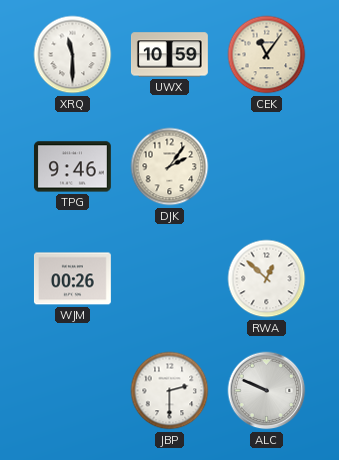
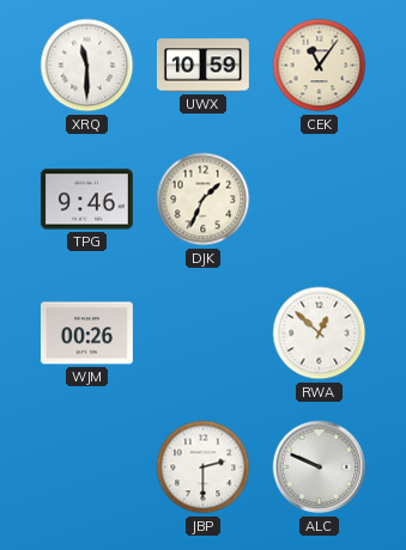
DJK: 2:06 -> 1:34 (204, 200)
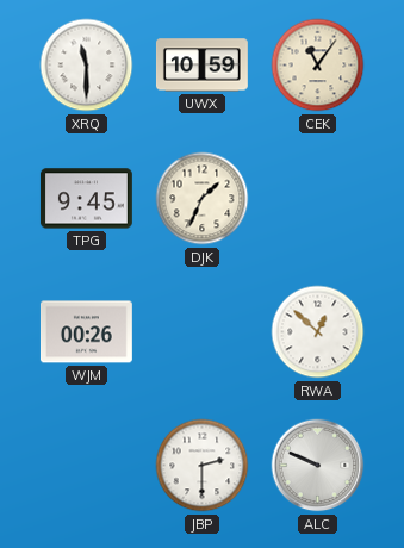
TPG: 9:46 -> 9:45 (86, 199)
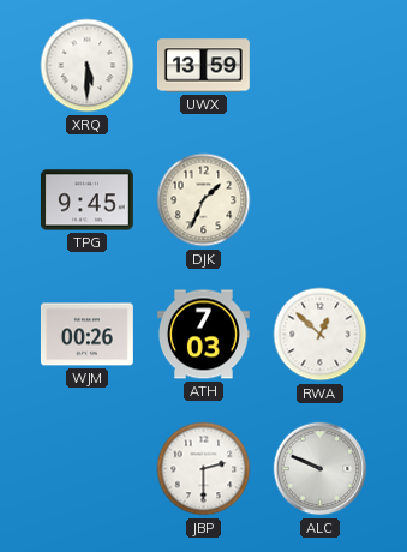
XRQ: 11:30 -> 5:30 (88, 66)
UWX: 10:59 -> 13:59 (203, 66)
CEK: 11:06 -> none (318, 66)
ATH: none -> 7:03 (203, 335)
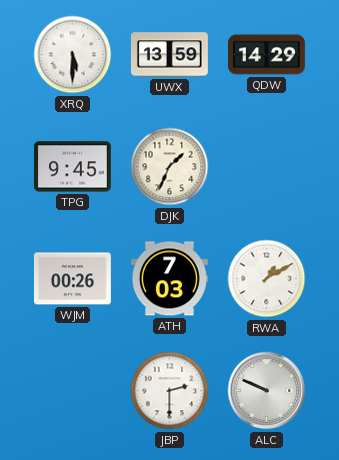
QDW: none -> 14:29 (266, 55)
RWA: 12:52 -> 1:10 (267, 279)
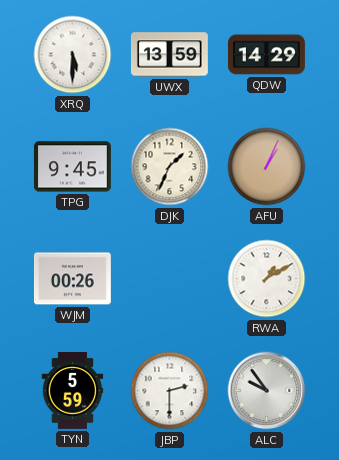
AFU: none -> 1:04 (267, 167)
ATH: 7:03 -> none (169, 279)
TYN: none -> 5:59 (73, 391)
ALC: 9:49 -> 9:54 (267, 391)
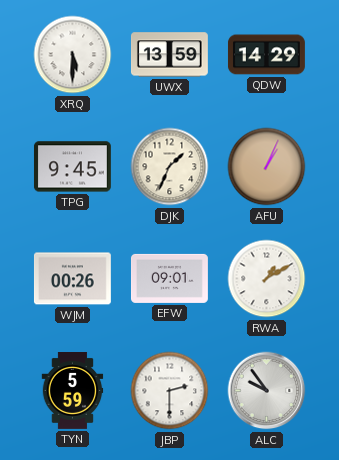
EFW: none -> 09:01 (169, 278)
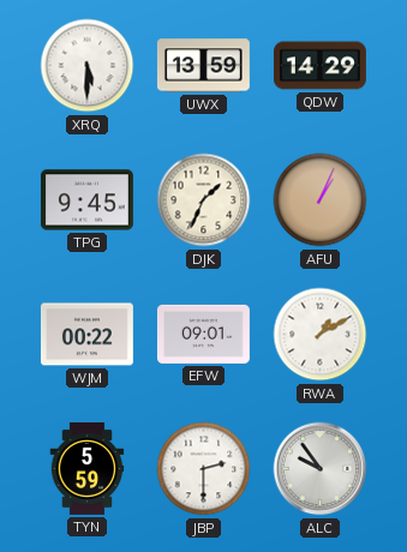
WJM: 00:26 -> 00:22 (86, 335)
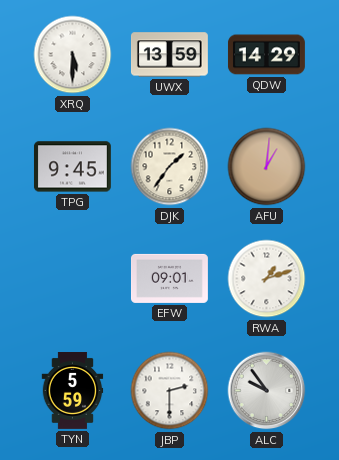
DJK: 1:34 -> 1:36 (170, 167)
AFU: 1:04 -> 1:01 (267, 167)
WJM: 00:22 -> none (86, 335)
RWA: 1:10 -> 1:12 (267, 279)
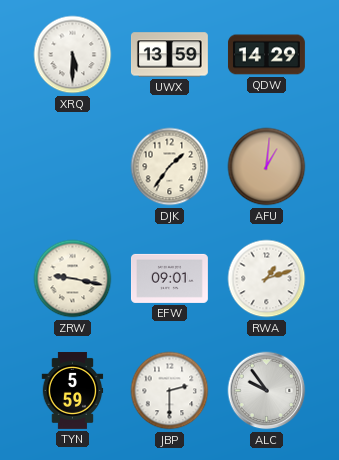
TPG: 9:45 -> none (72, 167)
ZRW: none -> 9:17 (73, 279)
